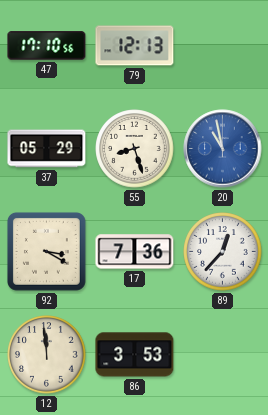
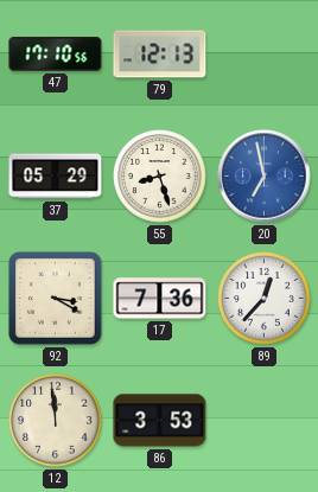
20: 10:58 -> 6:58 (265, 177)
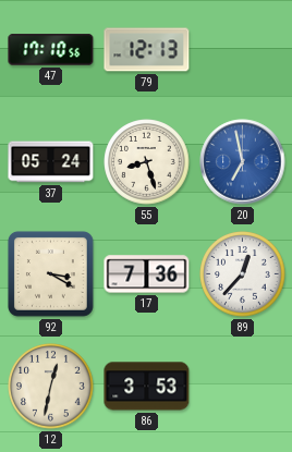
37: 05:29 -> 05:24 (51, 162)
12: 11:59 -> 12:32 (51, 387)
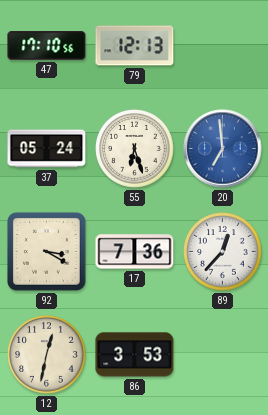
55: 8:27 -> 6:27 (135, 149)
20: 6:58 -> 6:59 (223, 149)
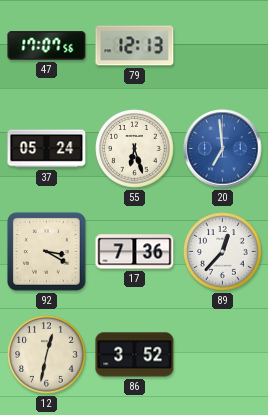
47: 17:10 -> 17:07 (47, 46)
86: 3:53 -> 3:52 (135, 355)
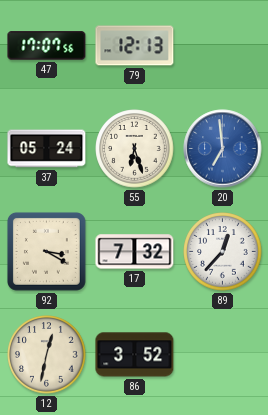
17: 7:36 -> 7:32 (135, 252)
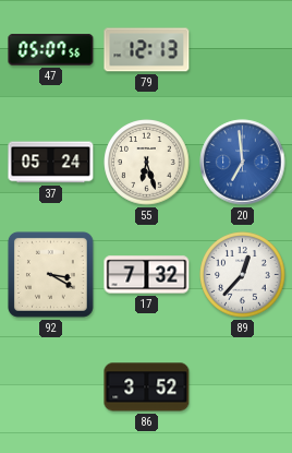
47: 17:07 -> 05:07 (51, 50)
12: 12:32 -> none (47, 355)
